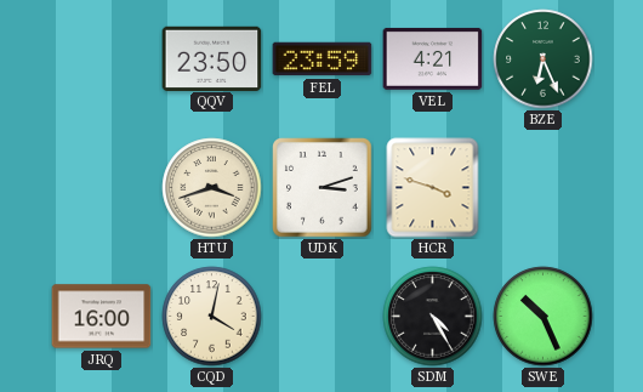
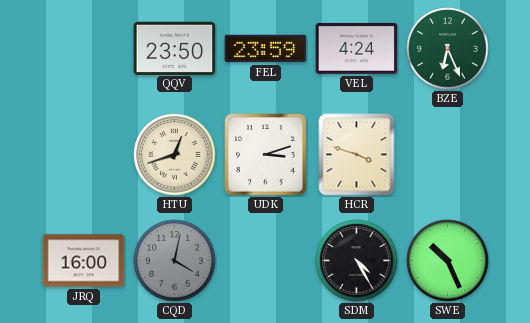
VEL: 4:21 -> 4:24 (357, 48)
HTU: 3:42 -> 12:42 (175, 155)
CQD dial: cream -> grey (175, 261)
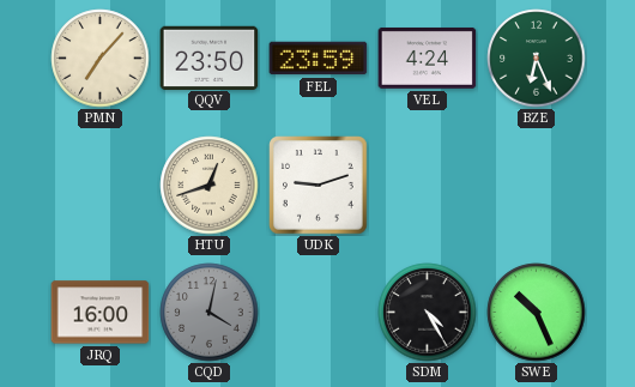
PMN: none -> 7:07 (101, 59)
UDK: 3:12 -> 9:12 (319, 186)
HCR: 3:48 -> none (357, 155)
